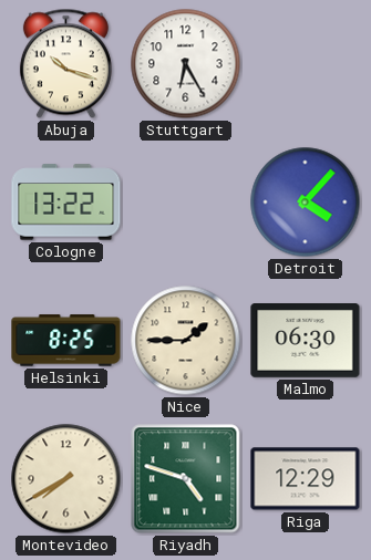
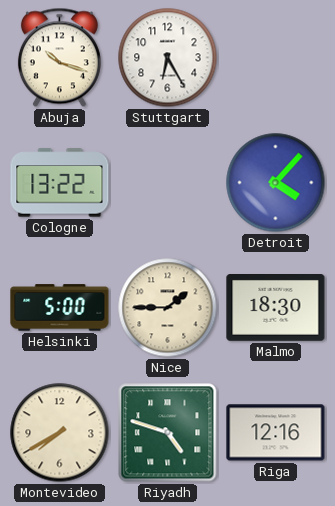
Helsinki: 8:25 -> 5:00 (60, 308)
Malmo: 06:30 -> 18:30 (276, 308)
Riga: 12:29 -> 12:16 (276, 433)
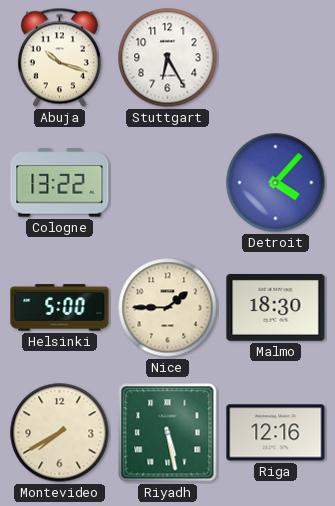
Riyadh: 4:48 -> 5:28 (168, 433)
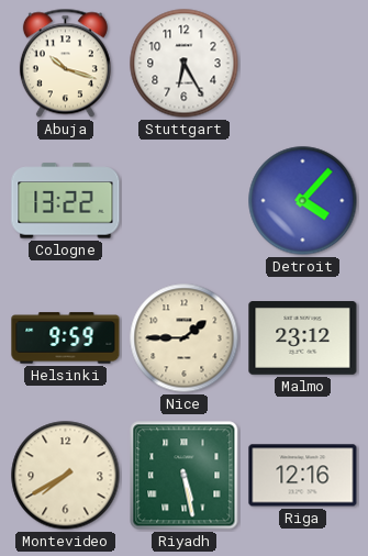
Helsinki: 5:00 -> 9:59 (66, 338)
Malmo: 18:30 -> 23:12 (303, 338)
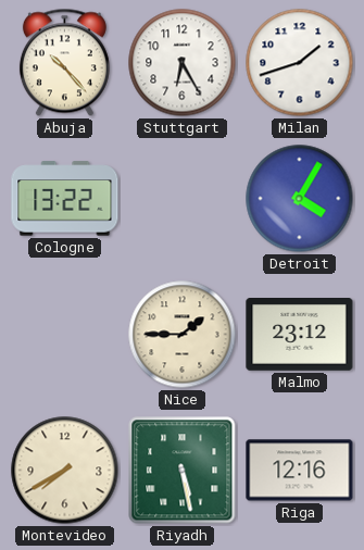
Abuja: 10:18 -> 10:23 (64, 63)
Milan: none -> 1:42 (300, 63)
Detroit: 4:07 -> 4:05 (300, 199)
Helsinki: 9:59 -> none (66, 338)
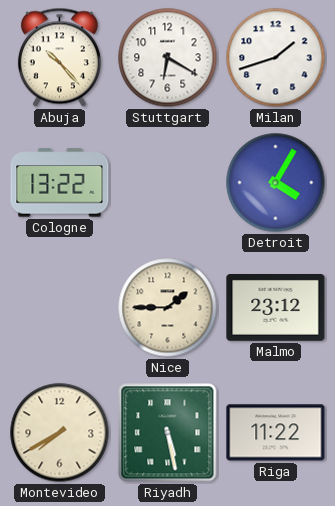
Stuttgart: 6:25 -> 6:20 (168, 58)
Riga: 12:16 -> 11:22 (276, 433)
